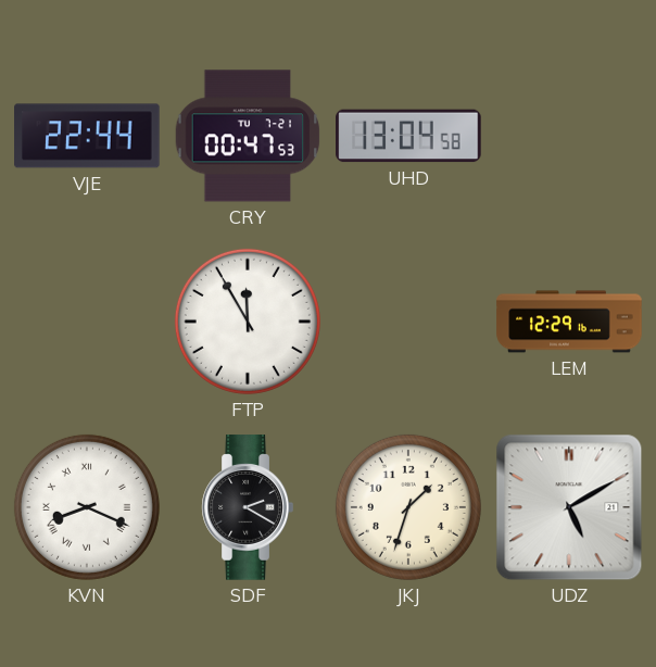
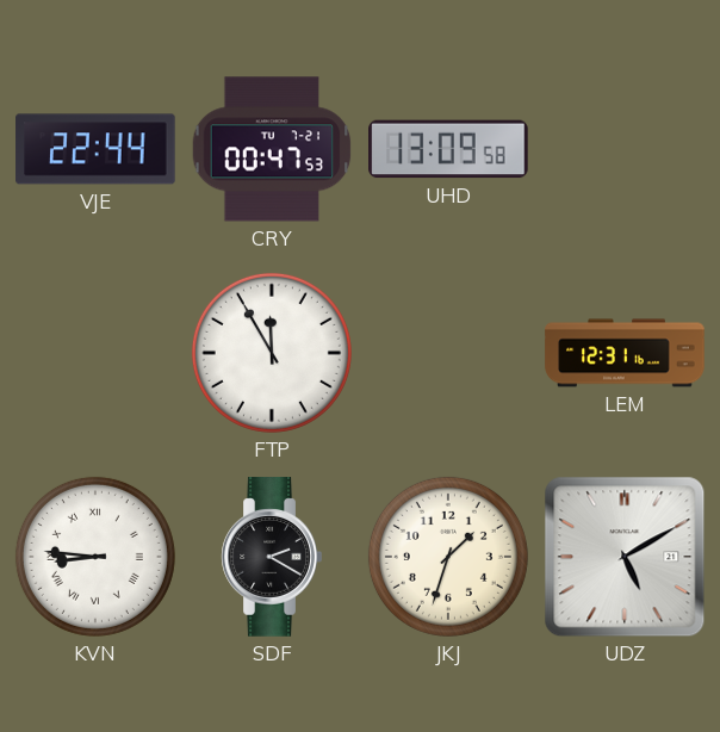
UHD: 13:04 -> 13:09 (448, 149)
LEM: 12:29 -> 12:31 (625, 353)
KVN: 8:19 -> 8:46 (95, 557)
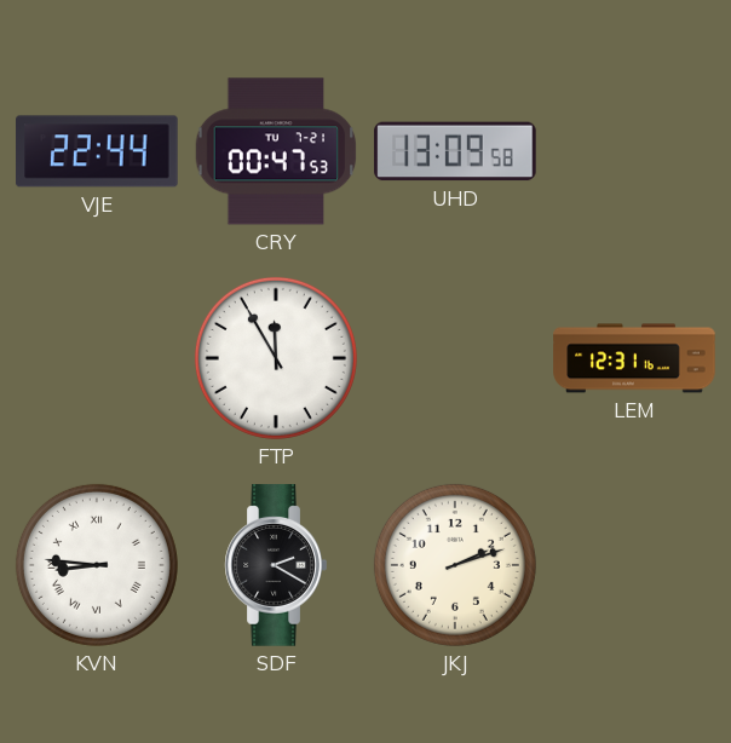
JKJ: 1:33 -> 2:12 (455, 565)
UDZ: 5:10 -> none (625, 557)
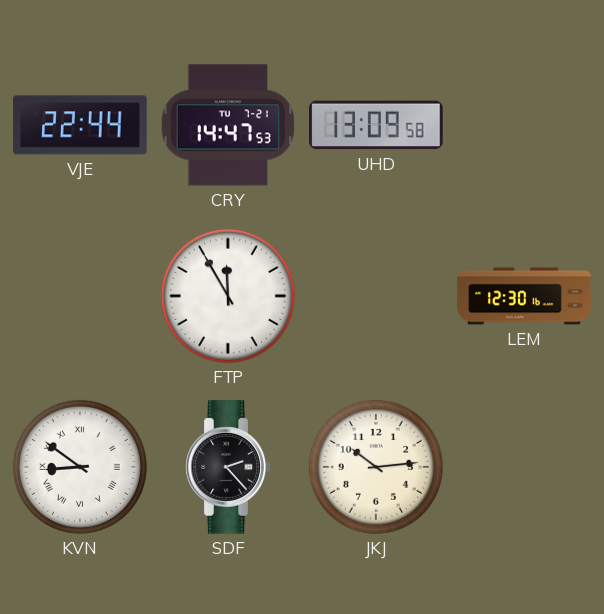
CRY: 00:47 -> 14:47 (228, 125)
LEM: 12:31 -> 12:30 (524, 296)
KVN: 8:46 -> 8:51 (80, 467)
SDF: 2:20 -> 2:23 (228, 467)
JKJ: 2:12 -> 10:14 (376, 467)
